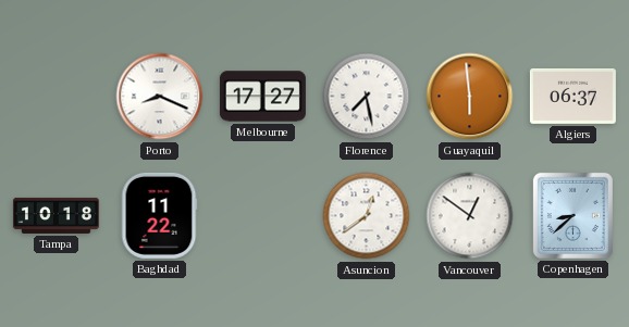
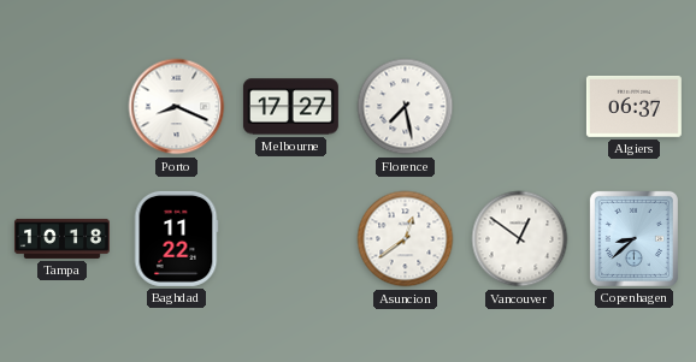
Guayaquil: 5:59 -> none (470, 97)
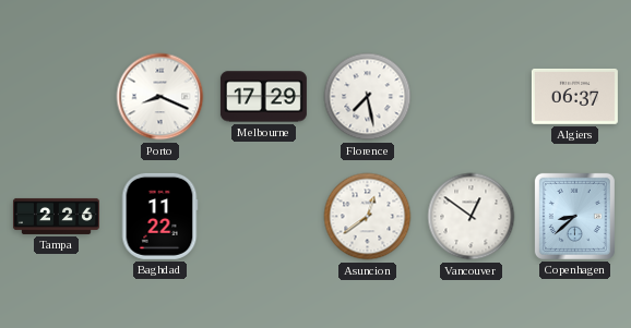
Melbourne: 17:27 -> 17:29 (263, 97)
Tampa: 10:18 -> 2:26 (56, 216)
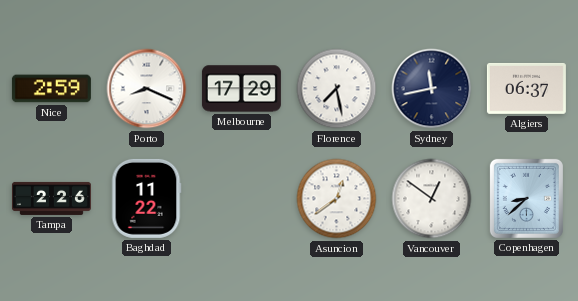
Nice: none -> 2:59 (51, 89)
Sydney: none -> 11:43 (432, 89)
